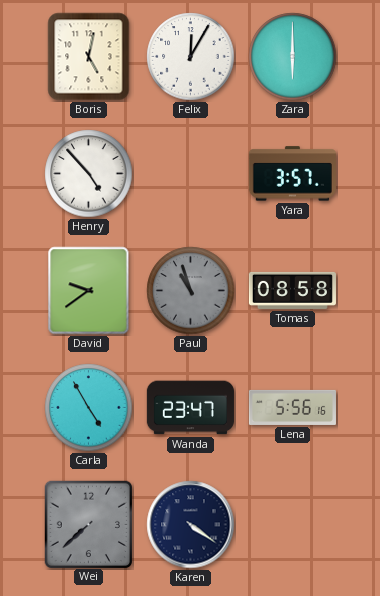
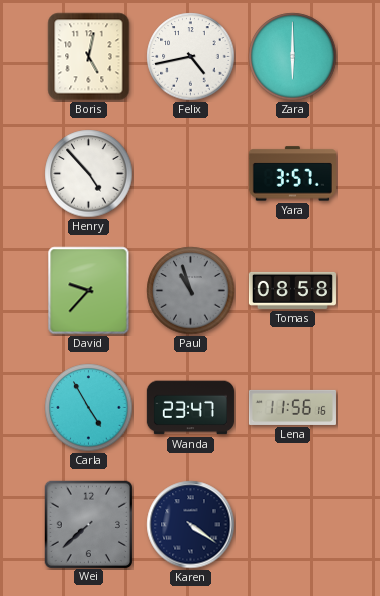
Felix: 12:05 -> 4:43 (191, 57)
David: 9:39 -> 9:37 (89, 291)
Lena: 5:56 -> 11:56 (292, 407)
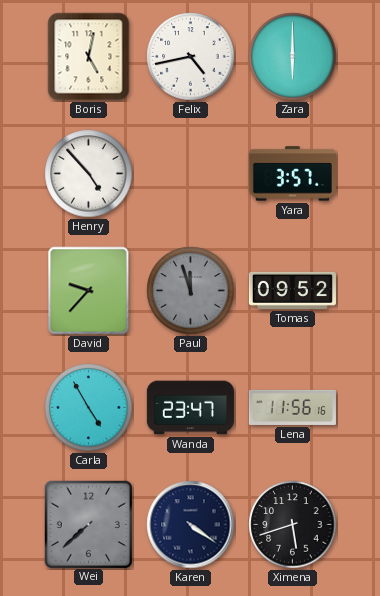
Paul: 10:57 -> 11:57 (191, 291)
Tomas: 08:58 -> 09:52 (292, 290)
Ximena: none -> 5:42 (293, 525)
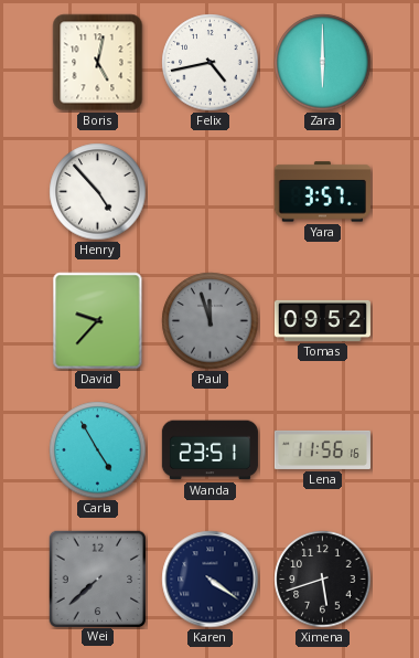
Wanda: 23:47 -> 23:51 (209, 450)
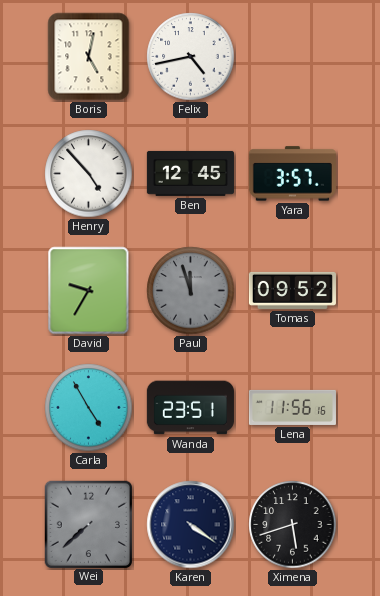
Zara: 6:00 -> none (323, 63)
Ben: none -> 12:45 (190, 173)
David: 9:37 -> 9:35 (89, 291)
